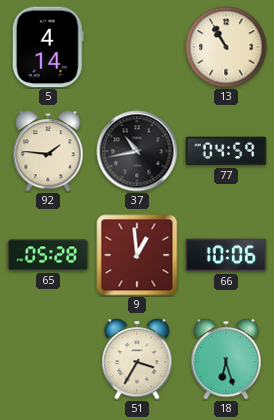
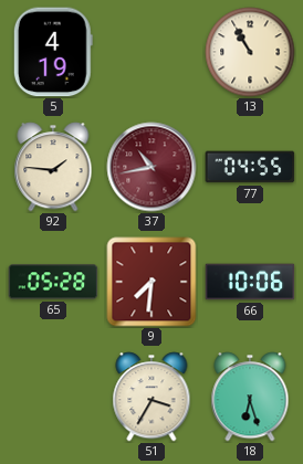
5: 4:14 -> 4:19 (53, 52)
37 dial: black -> burgundy (151, 167)
77: 04:59 -> 04:55 (250, 167)
9: 12:59 -> 7:31 (151, 282)
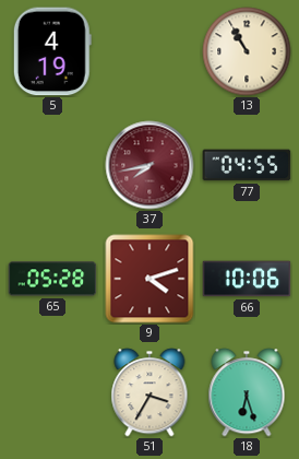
92: 1:46 -> none (53, 167)
37: 10:43 -> 7:43 (149, 165)
9: 7:31 -> 4:12 (149, 279)
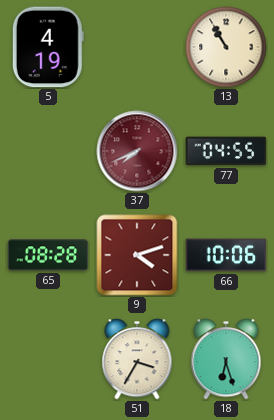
37: 7:43 -> 7:41 (137, 151)
65: 05:28 -> 08:28 (48, 255)
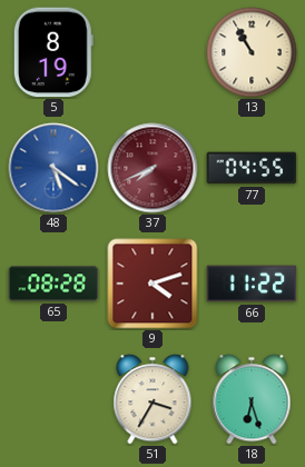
5: 4:19 -> 8:19 (53, 52)
48: none -> 5:21 (53, 168)
66: 10:06 -> 11:22 (252, 284)
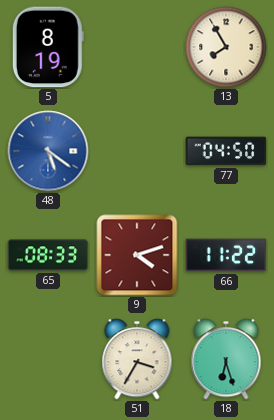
13: 10:55 -> 7:55 (226, 47)
37: 7:41 -> none (152, 168)
77: 04:55 -> 04:50 (226, 151)
65: 08:28 -> 08:33 (48, 255)
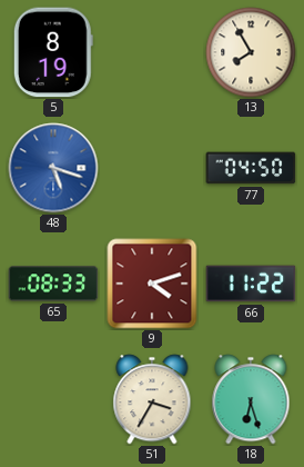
48: 5:21 -> 5:18 (53, 168)
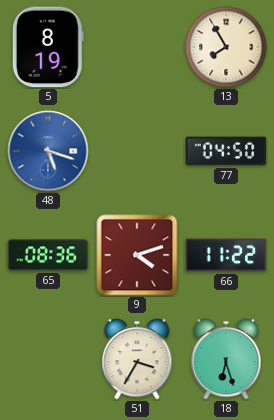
65: 08:33 -> 08:36 (48, 255)
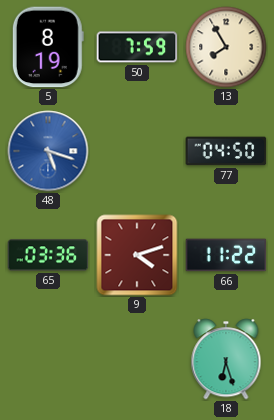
50: none -> 7:59 (137, 47)
65: 08:36 -> 03:36 (48, 255)
51: 3:35 -> none (137, 359)
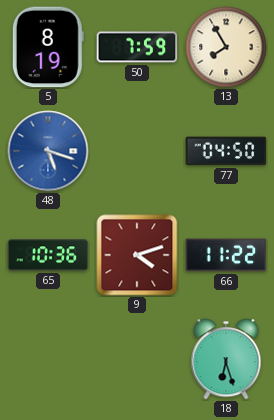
65: 03:36 -> 10:36 (48, 255)
